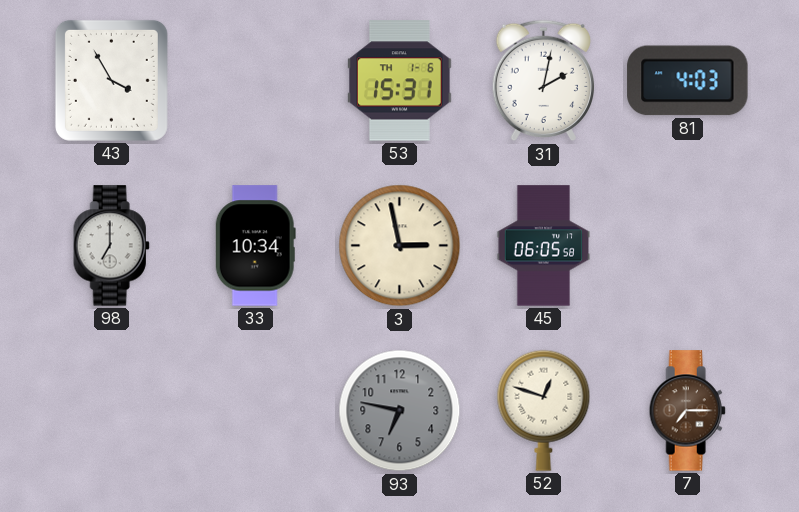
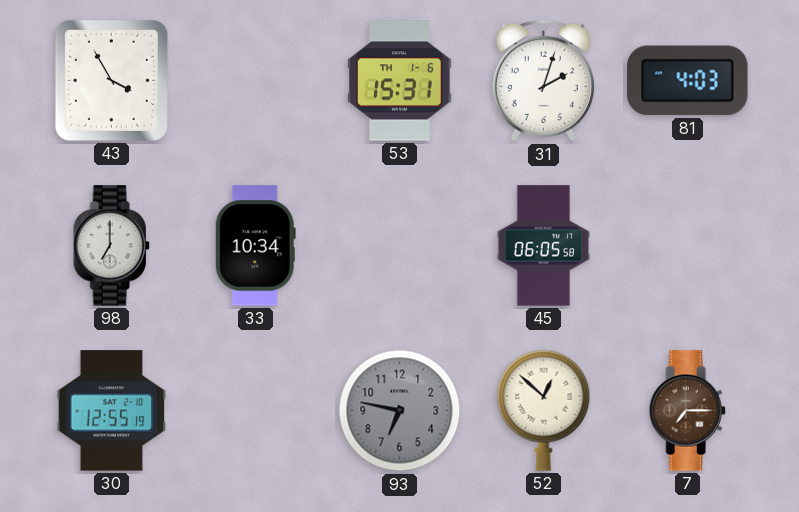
31: 2:02 -> 2:03 (543, 81)
3: 2:58 -> none (400, 246)
30: none -> 12:55 (112, 411)
52: 12:48 -> 12:52 (544, 410)
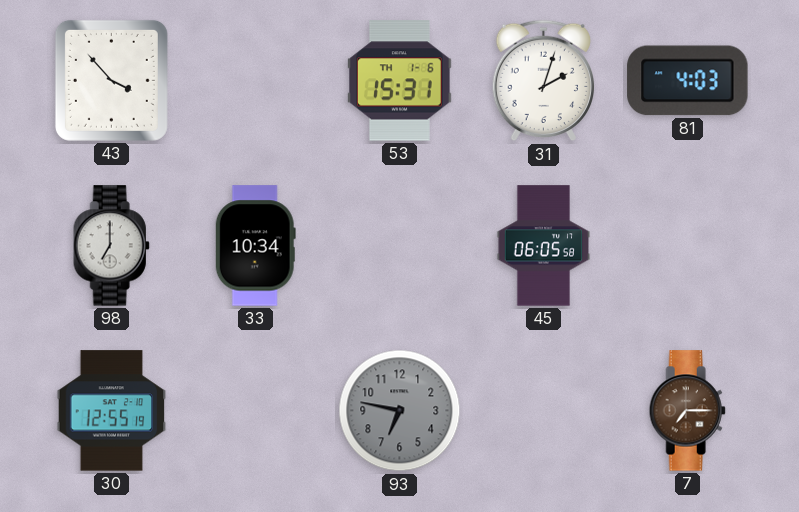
43: 3:55 -> 3:53 (111, 80)
52: 12:52 -> none (544, 410)
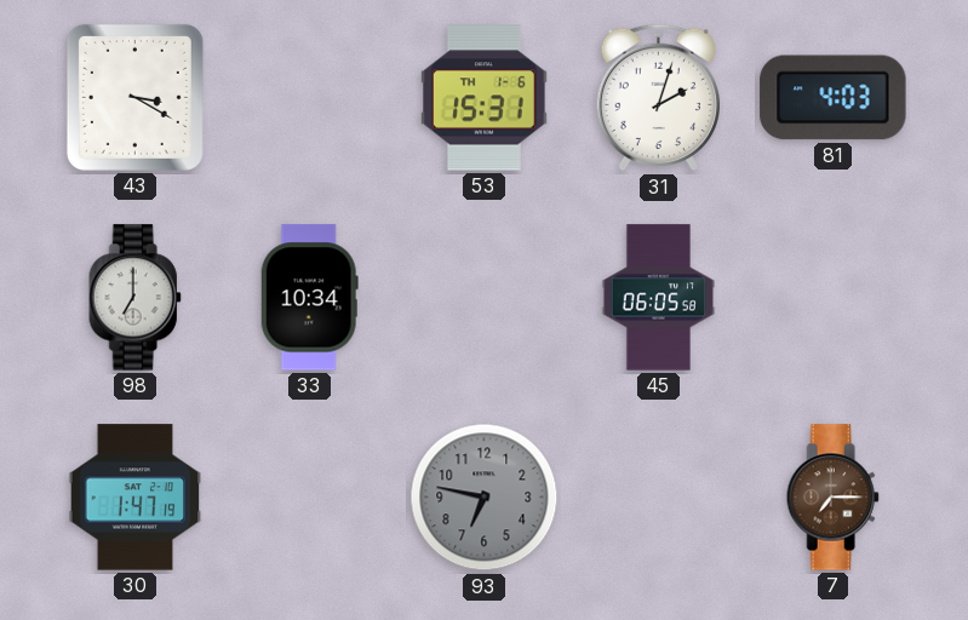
43: 3:53 -> 3:20 (134, 97)
30: 12:55 -> 1:47 (136, 498)
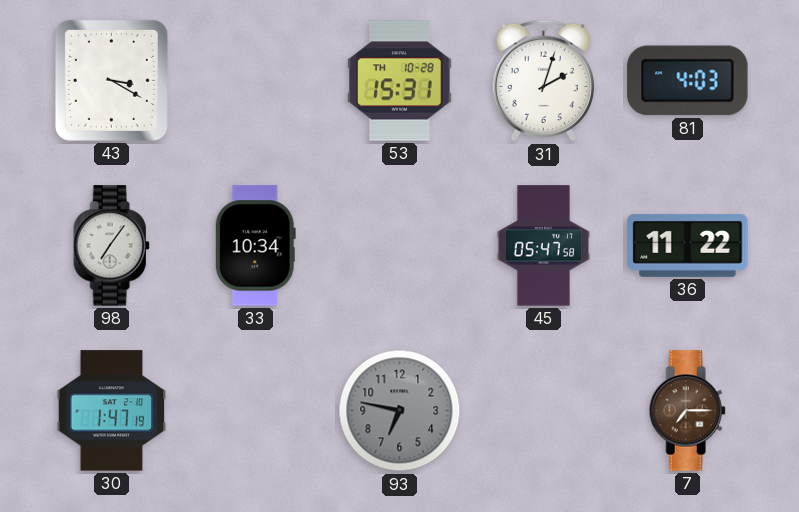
53 date: TH 1-6 -> TH 10-28 (400, 81)
98: 7:00 -> 7:06 (111, 246)
45: 06:05 -> 05:47 (544, 246)
36: none -> 11:22 (688, 245)
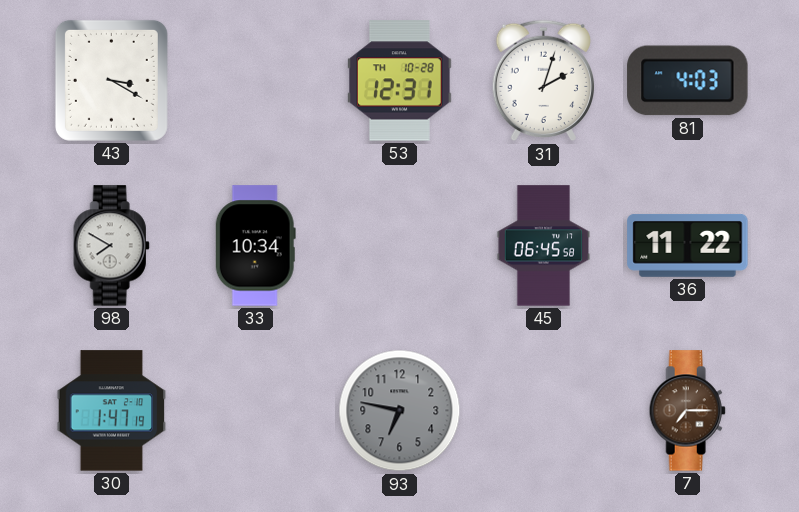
53: 15:31 -> 12:31 (400, 81)
98: 7:06 -> 7:50 (111, 246)
45: 05:47 -> 06:45 (544, 246)
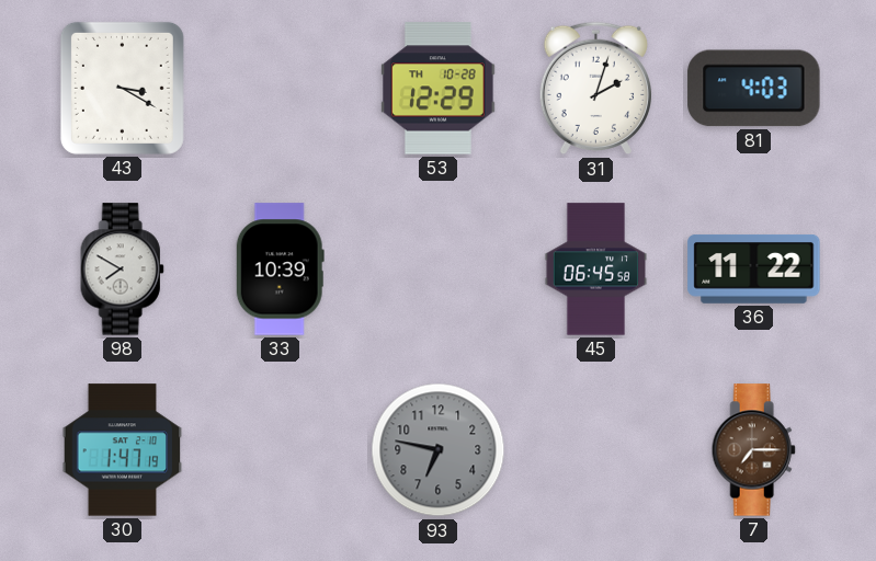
53: 12:31 -> 12:29 (439, 89)
33: 10:34 -> 10:39 (280, 270)
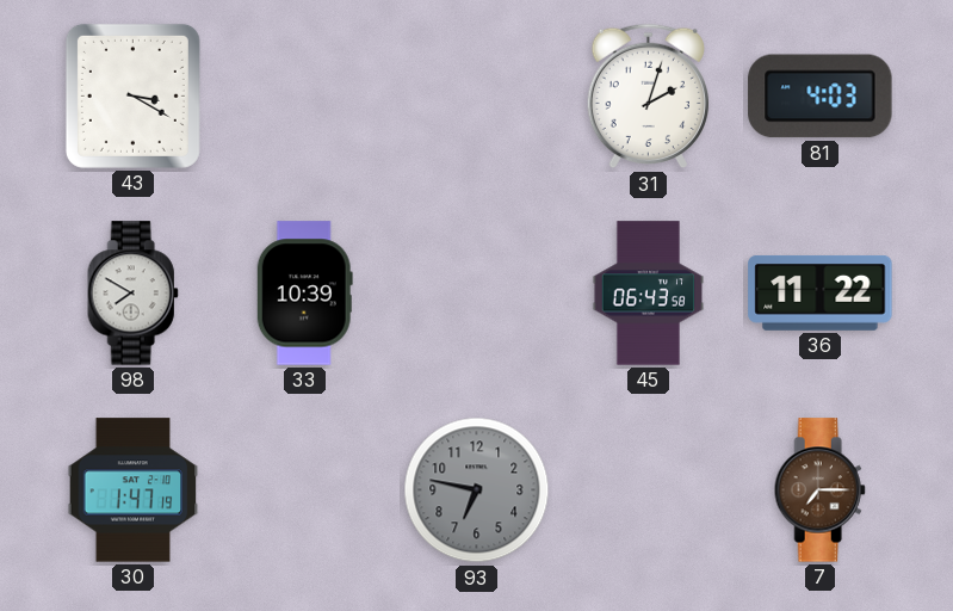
53: 12:29 -> none (439, 89)
45: 06:45 -> 06:43 (649, 294)
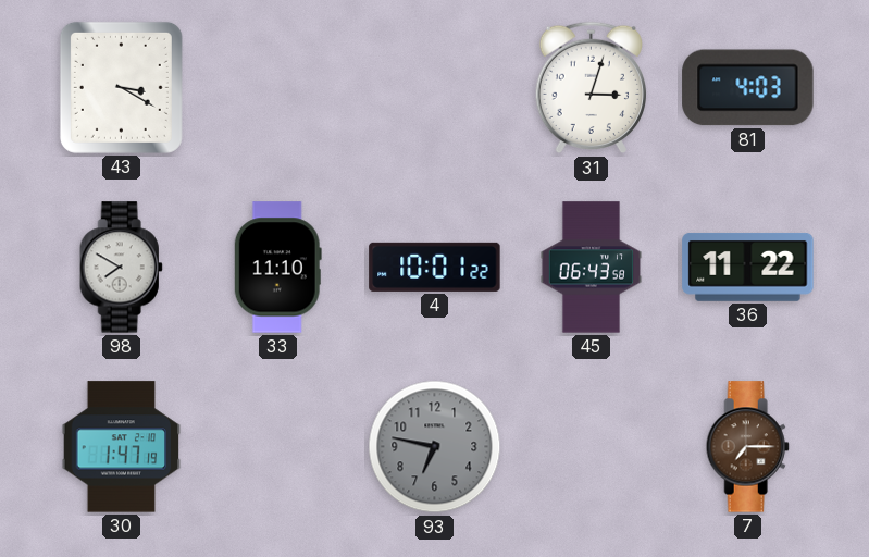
31: 2:03 -> 3:03 (591, 88)
33: 10:39 -> 11:10 (277, 268)
4: none -> 10:01 (435, 267)
